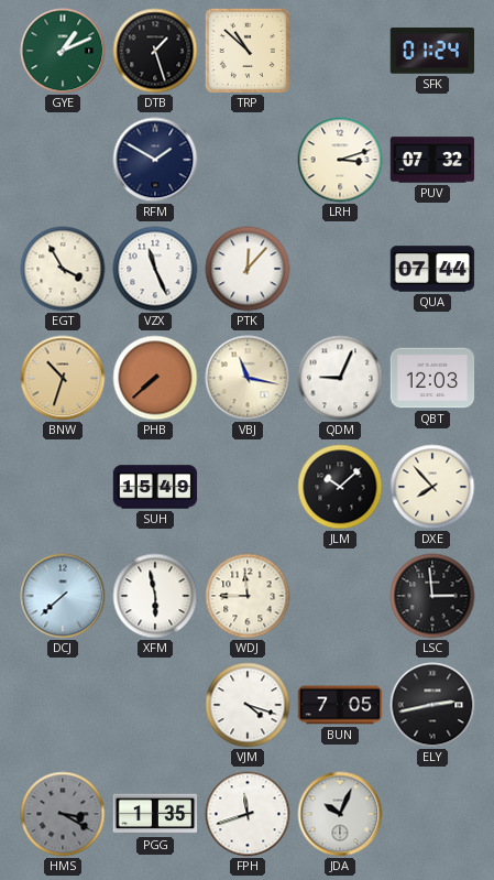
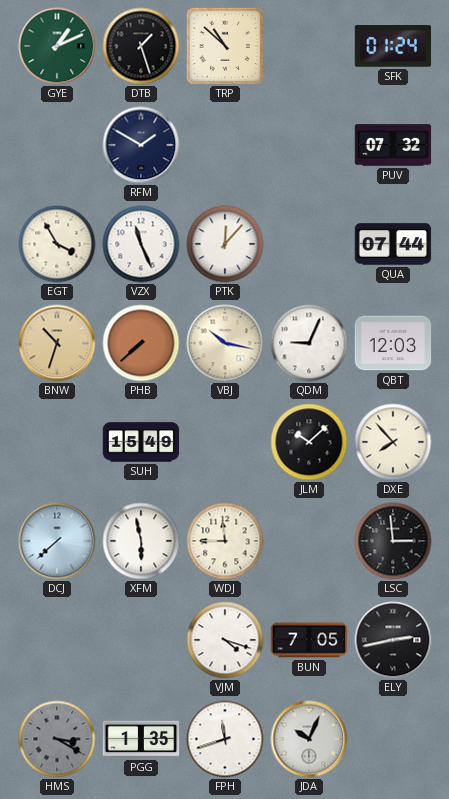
LRH: 3:12 -> none (340, 160)
VBJ: 11:17 -> 10:17 (225, 343)
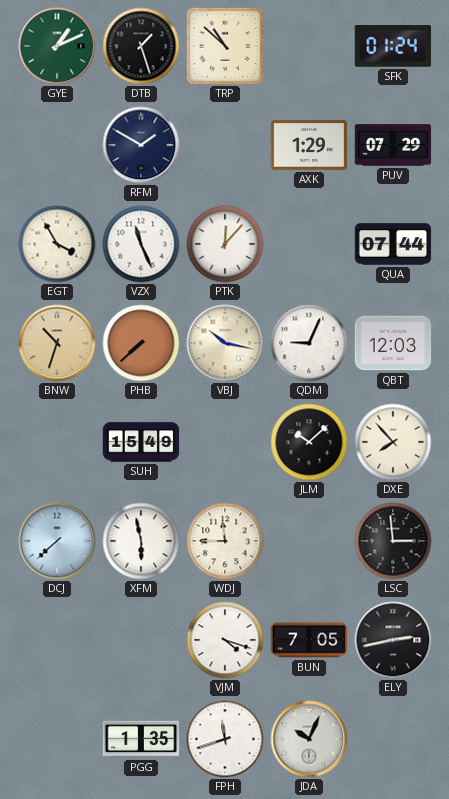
AXK: none -> 1:29 (309, 145)
PUV: 07:32 -> 07:29 (393, 145)
HMS: 3:20 -> none (57, 739)
